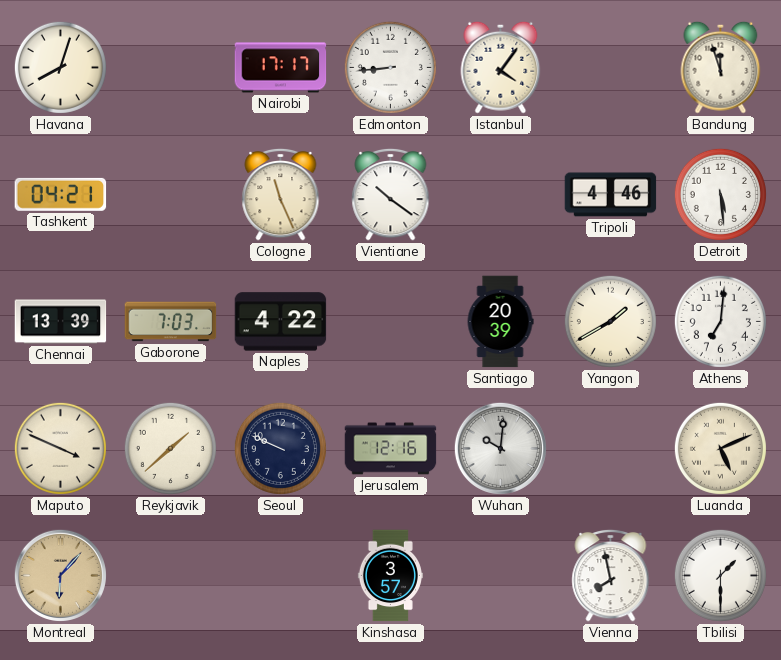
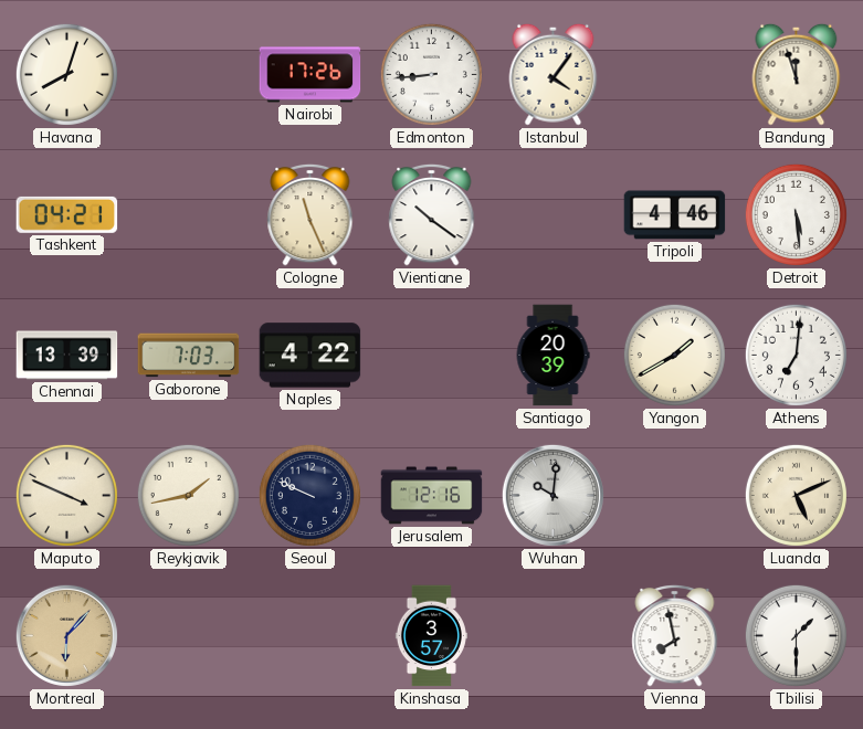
Nairobi: 17:17 -> 17:26 (311, 75)
Reykjavik: 1:38 -> 1:43 (188, 495)
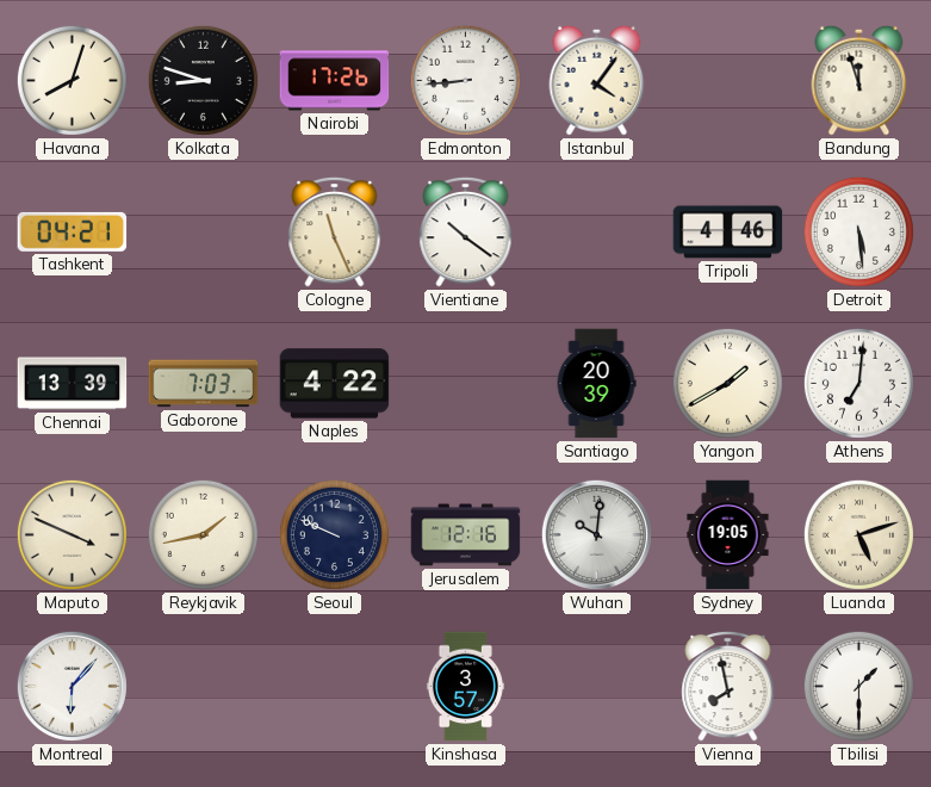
Kolkata: none -> 8:48 (203, 80)
Sydney: none -> 19:05 (728, 535)
Luanda: 5:11 -> 5:12 (858, 534)
Montreal dial: champagne -> white (72, 686)
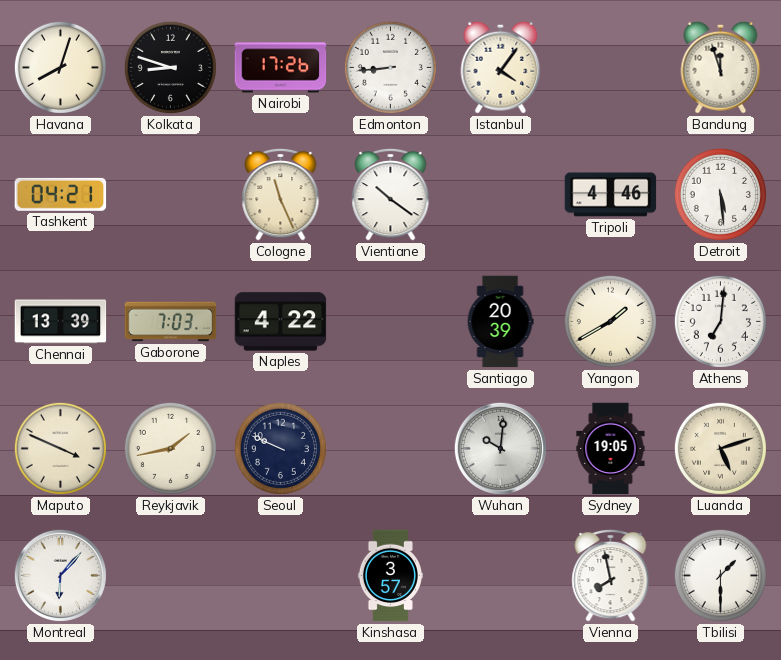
Jerusalem: 12:16 -> none (466, 535)
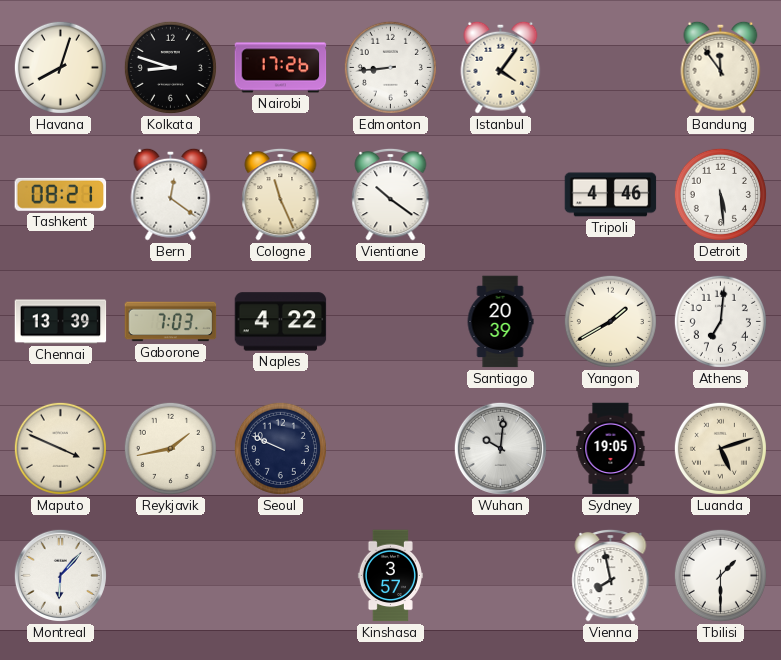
Bandung: 11:57 -> 11:54 (721, 67)
Tashkent: 04:21 -> 08:21 (61, 194)
Bern: none -> 12:21 (171, 194)
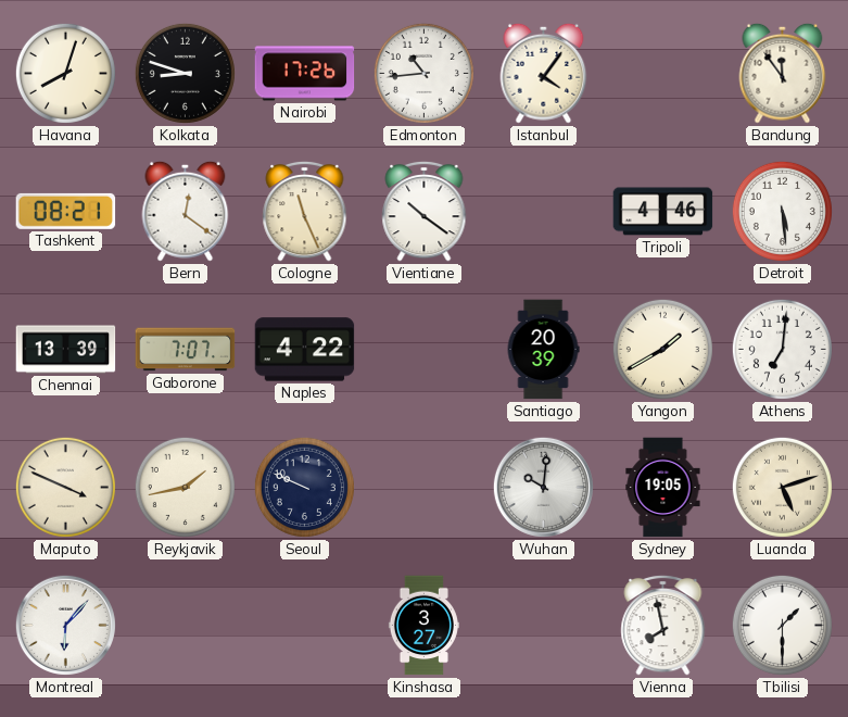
Edmonton: 8:44 -> 10:44 (423, 73)
Gaborone: 7:03 -> 7:07 (186, 350)
Kinshasa: 3:57 -> 3:27 (423, 626)
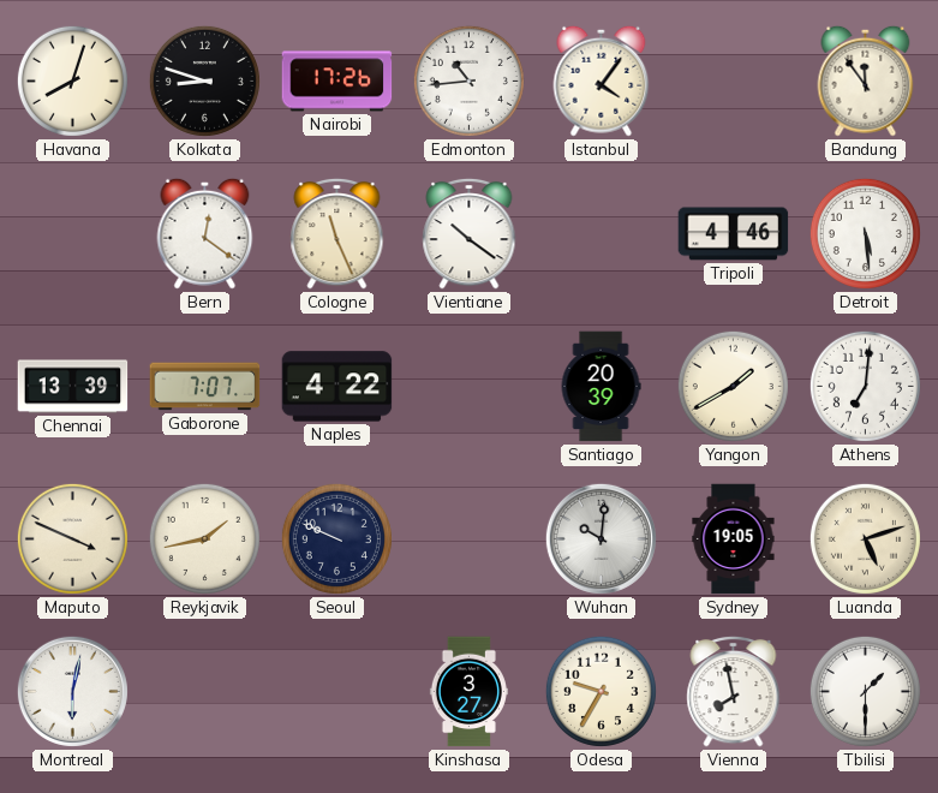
Tashkent: 08:21 -> none (66, 211)
Montreal: 6:07 -> 6:02 (72, 691)
Odesa: none -> 9:35 (601, 691)
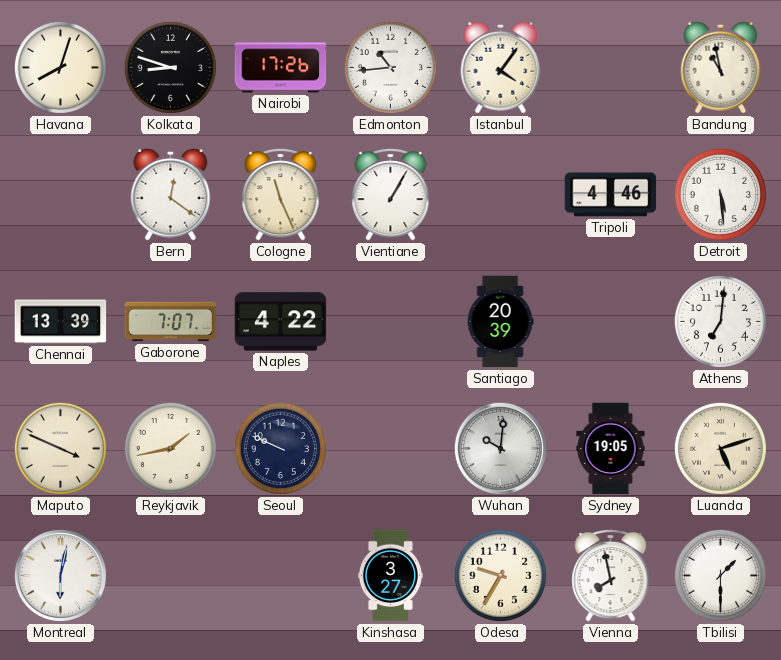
Bandung: 11:54 -> 10:58 (721, 67)
Vientiane: 10:21 -> 1:05 (391, 194)
Yangon: 1:40 -> none (733, 386)
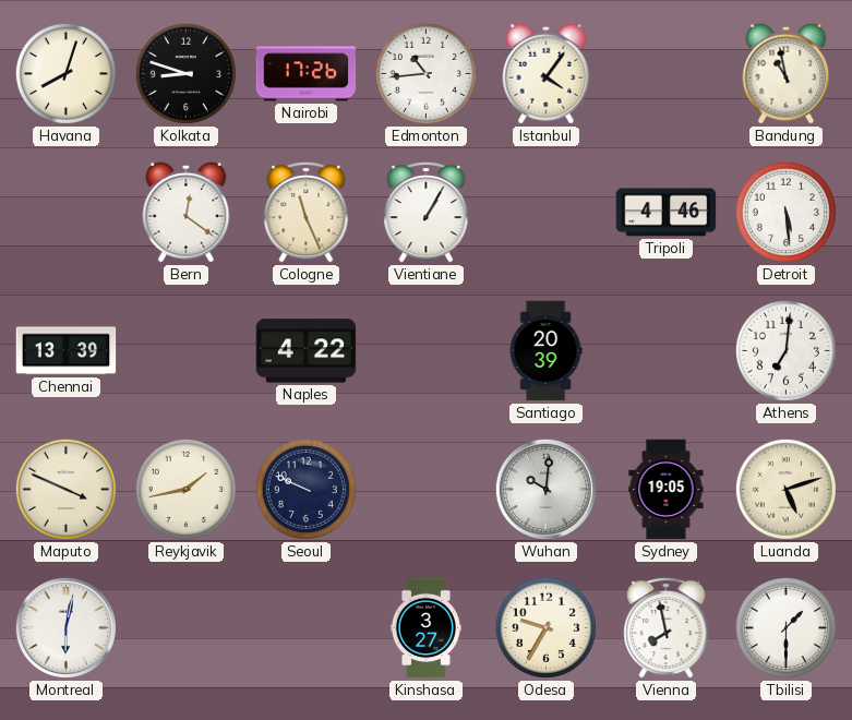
Gaborone: 7:07 -> none (171, 322)
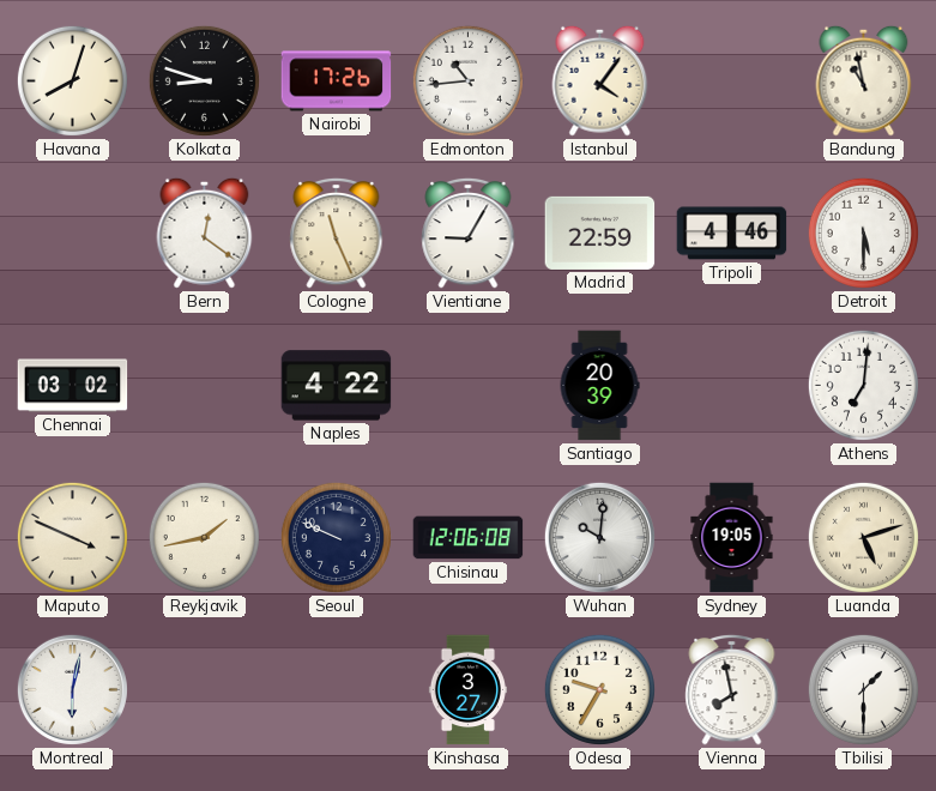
Vientiane: 1:05 -> 9:05 (469, 233)
Madrid: none -> 22:59 (600, 233)
Detroit: 5:29 -> 5:30 (863, 233)
Chennai: 13:39 -> 03:02 (73, 386)
Chisinau: none -> 12:06 (469, 538)
